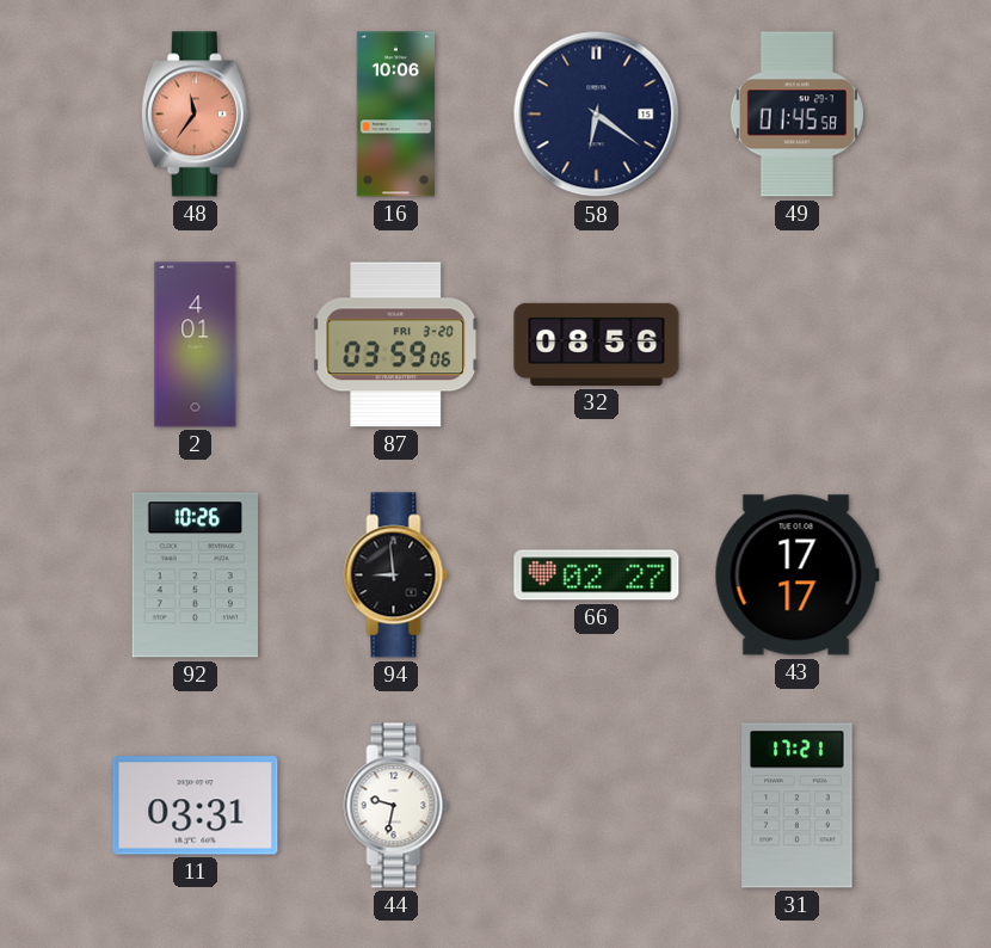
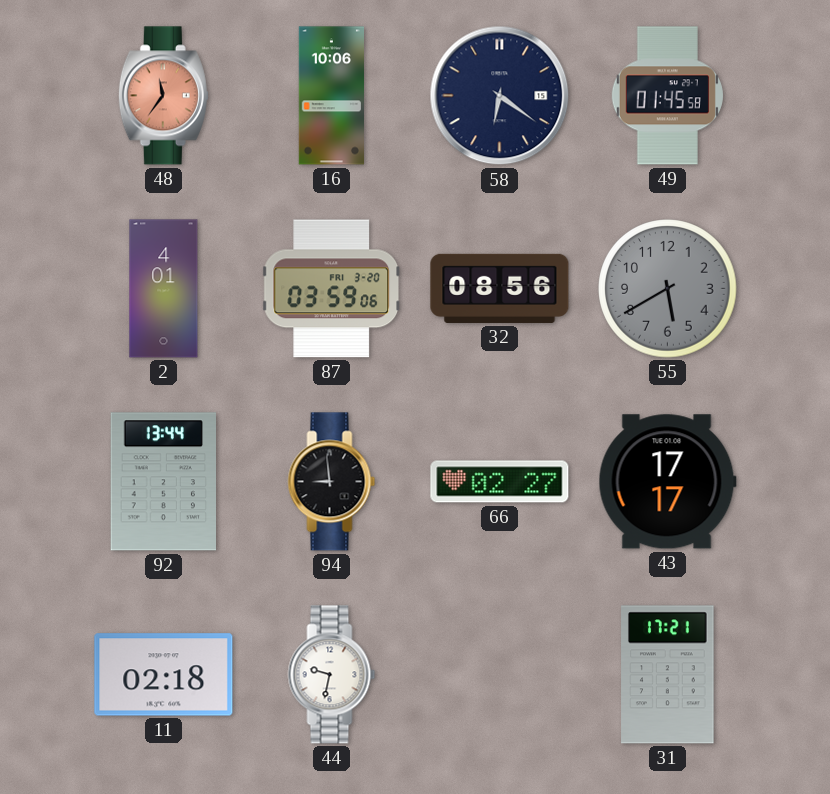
55: none -> 5:40 (668, 289)
92: 10:26 -> 13:44 (164, 482)
11: 03:31 -> 02:18 (164, 675)
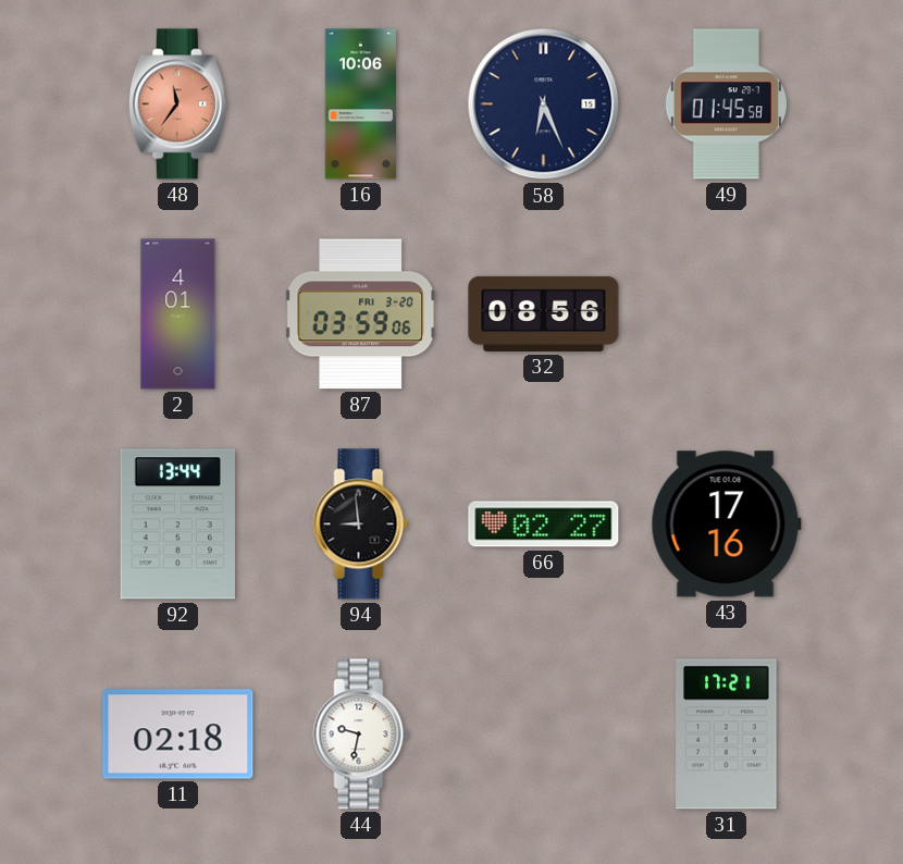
58: 6:21 -> 6:26 (544, 104)
55: 5:40 -> none (668, 289)
43: 17:17 -> 17:16 (726, 524)
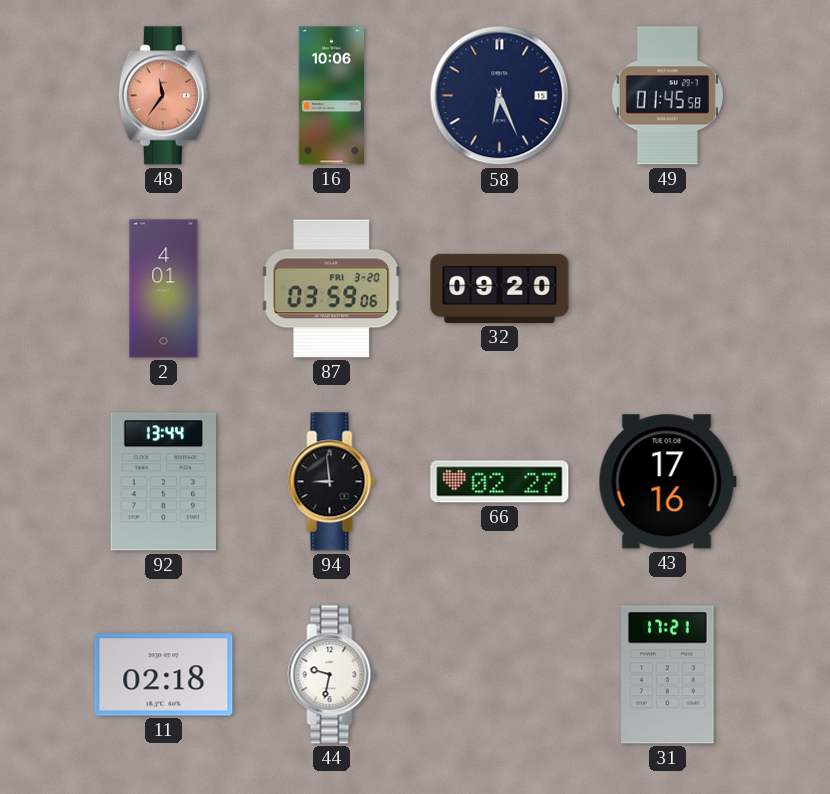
32: 08:56 -> 09:20 (500, 288)
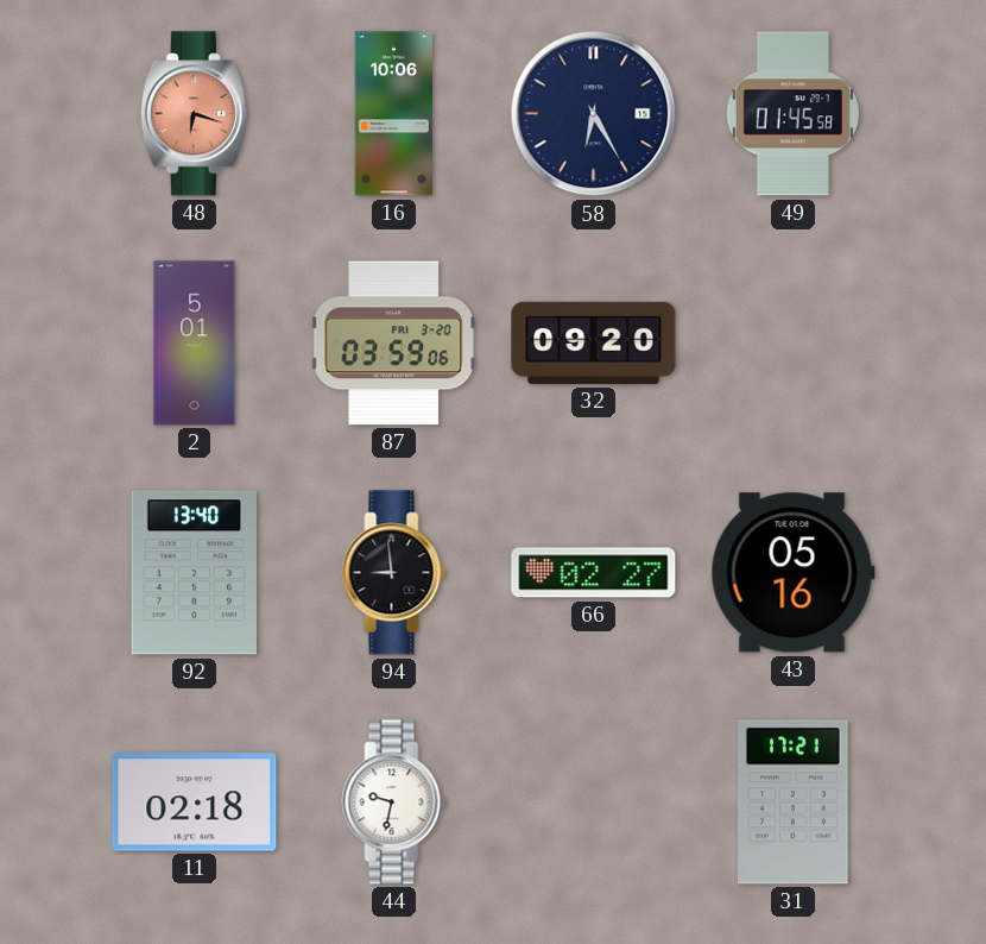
48: 11:36 -> 6:18 (194, 114)
58: 6:26 -> 6:25 (594, 114)
2: 4:01 -> 5:01 (195, 344)
92: 13:44 -> 13:40 (195, 573)
43: 17:16 -> 05:16 (792, 573)
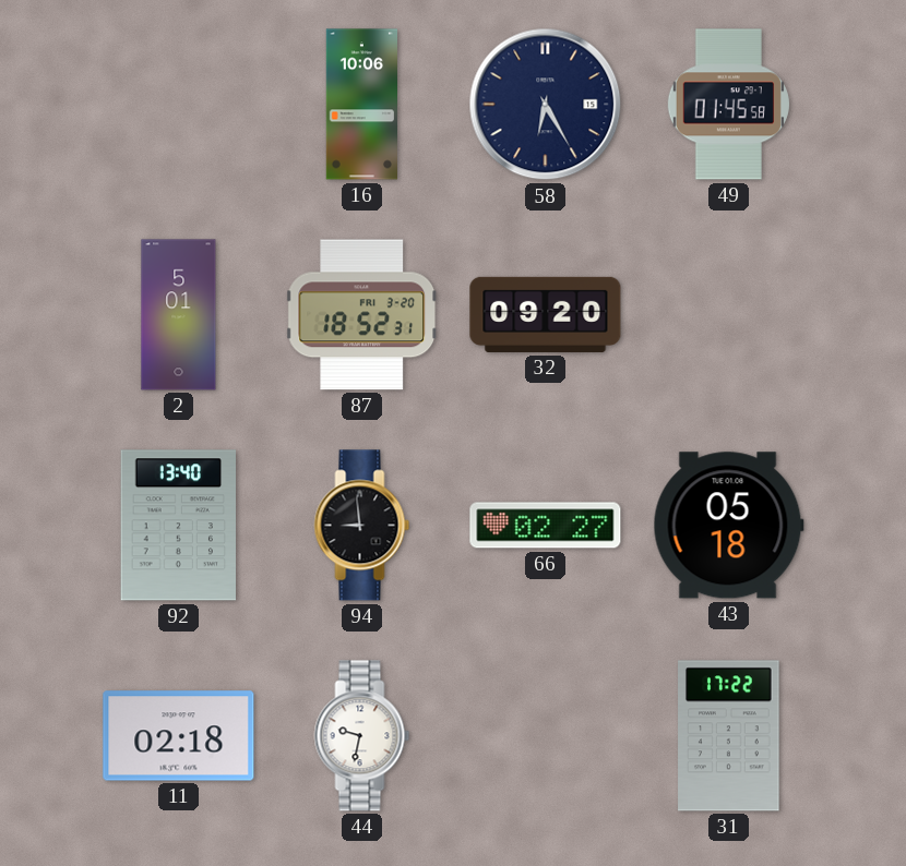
48: 6:18 -> none (194, 114)
87: 03:59 -> 18:52 (362, 315)
43: 05:16 -> 05:18 (728, 526)
31: 17:21 -> 17:22 (729, 736)
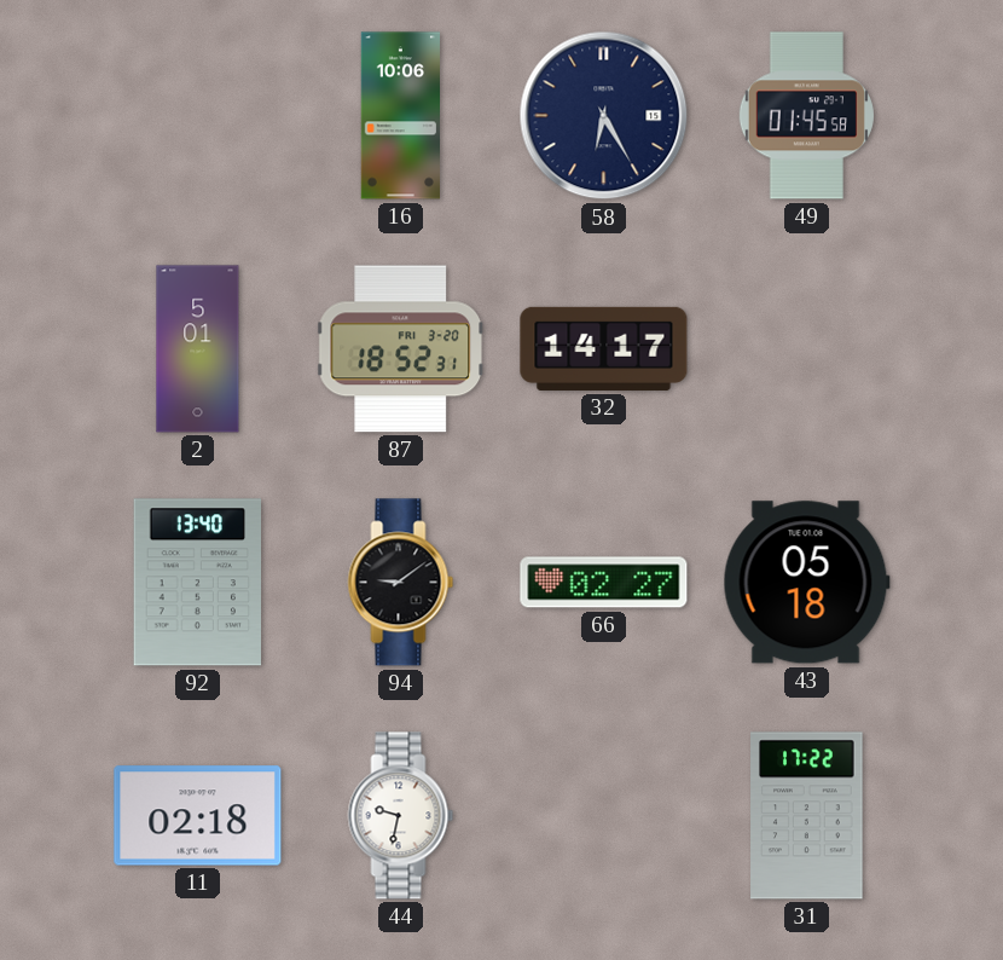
32: 09:20 -> 14:17 (604, 348)
94: 8:59 -> 9:09 (401, 583)
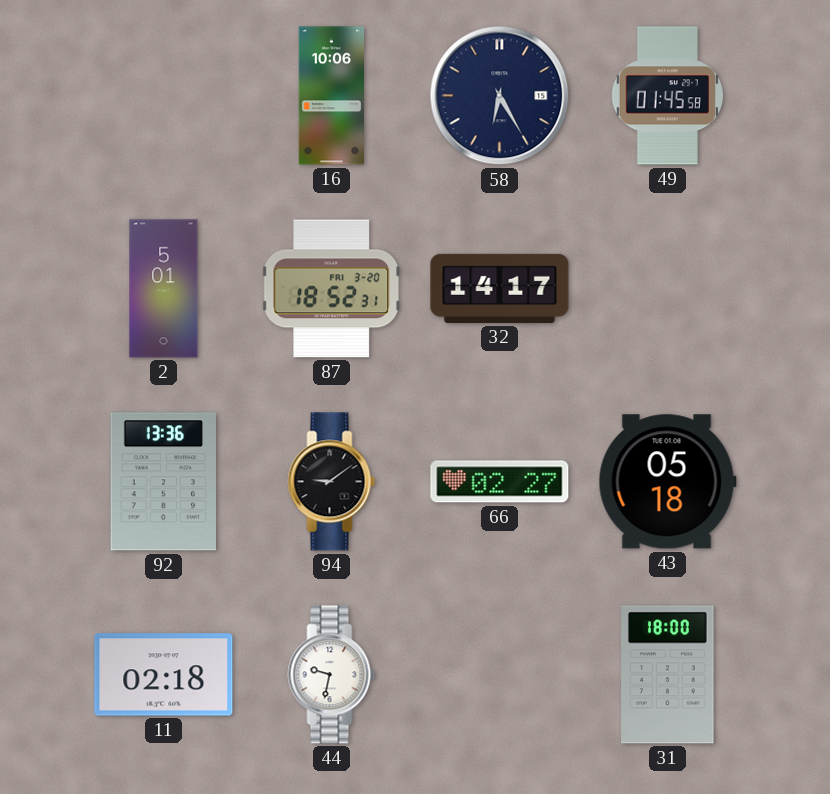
92: 13:40 -> 13:36 (164, 482)
31: 17:22 -> 18:00 (668, 675)
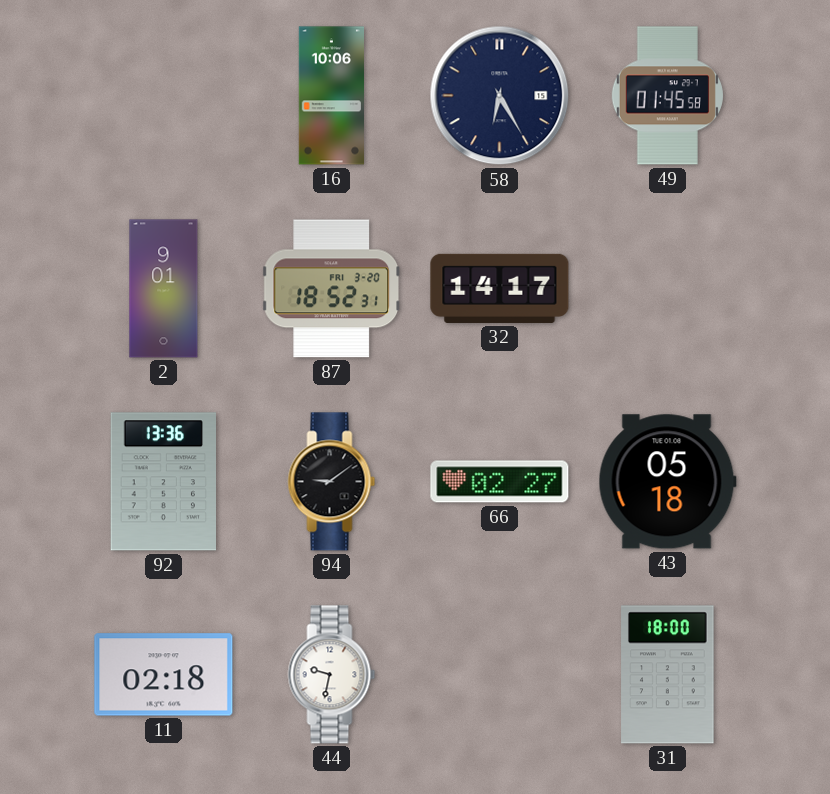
2: 5:01 -> 9:01 (164, 289)
